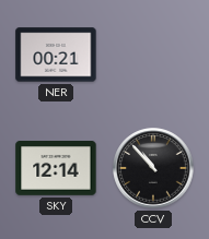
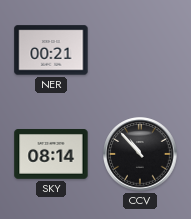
SKY: 12:14 -> 08:14 (51, 154)
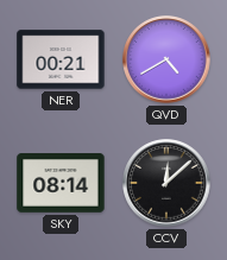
QVD: none -> 4:40 (166, 59)
CCV: 10:53 -> 12:08 (166, 183)
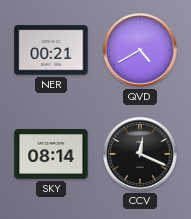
CCV: 12:08 -> 12:19 (140, 154)
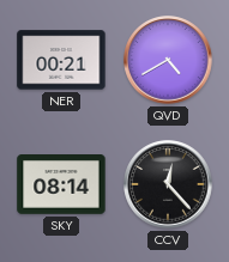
CCV: 12:19 -> 12:23 (168, 184)
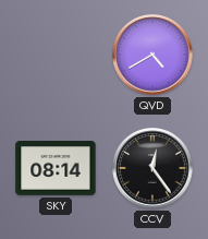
NER: 00:21 -> none (61, 60)
CCV: 12:23 -> 12:24 (152, 168)
